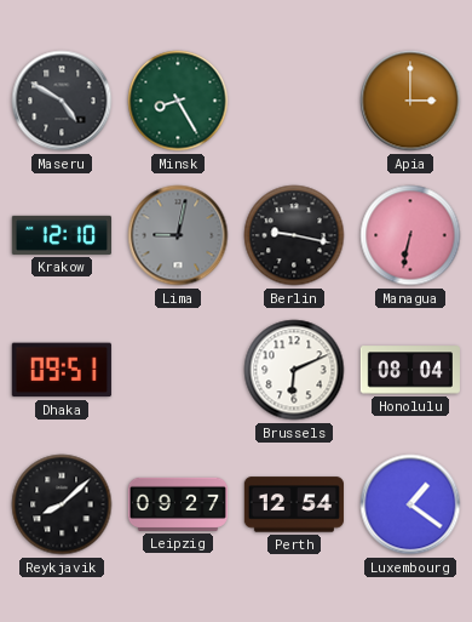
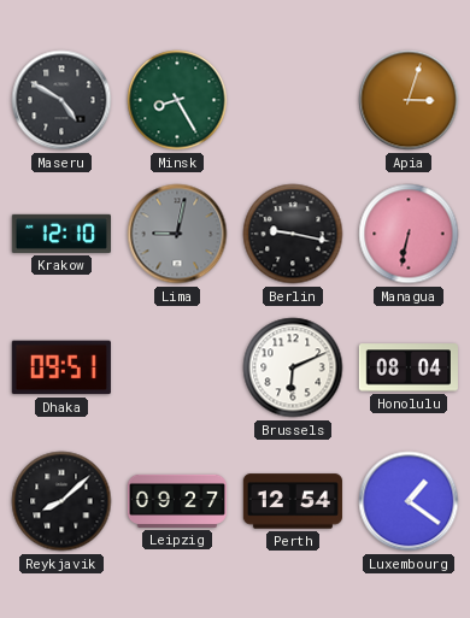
Apia: 3:00 -> 3:03 (409, 100)
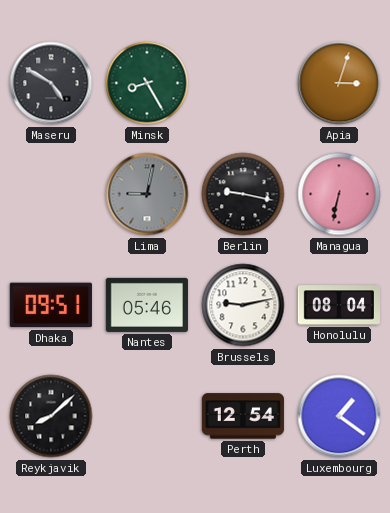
Krakow: 12:10 -> none (60, 234)
Nantes: none -> 05:46 (147, 305)
Brussels: 6:11 -> 9:13 (243, 305)
Leipzig: 09:27 -> none (176, 501)
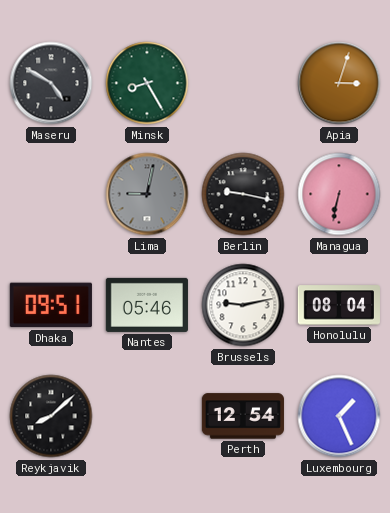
Luxembourg: 1:21 -> 1:26 (339, 416)
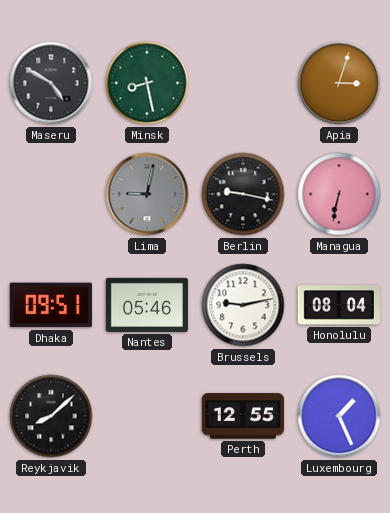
Minsk: 8:25 -> 8:28 (147, 83)
Perth: 12:54 -> 12:55 (243, 416)
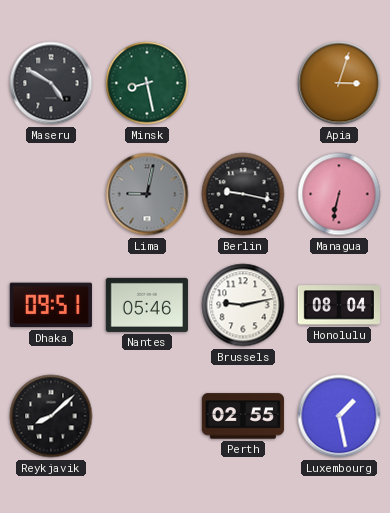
Perth: 12:55 -> 02:55 (243, 416)
Luxembourg: 1:26 -> 1:28 (339, 416)
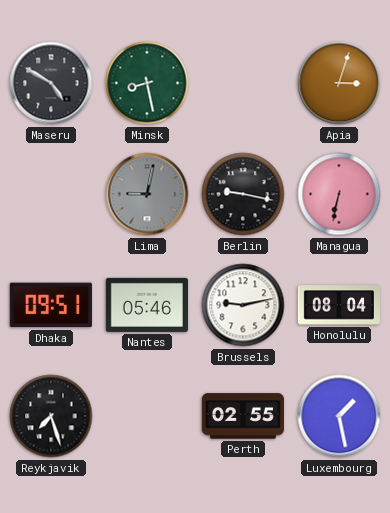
Reykjavik: 8:08 -> 7:27 (51, 416)
